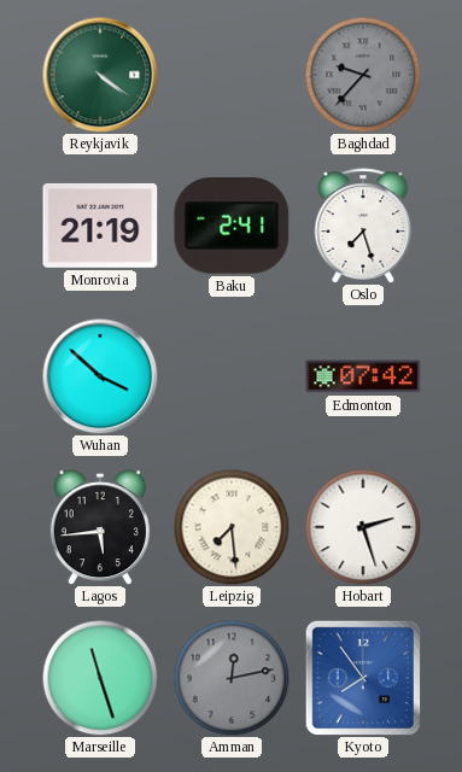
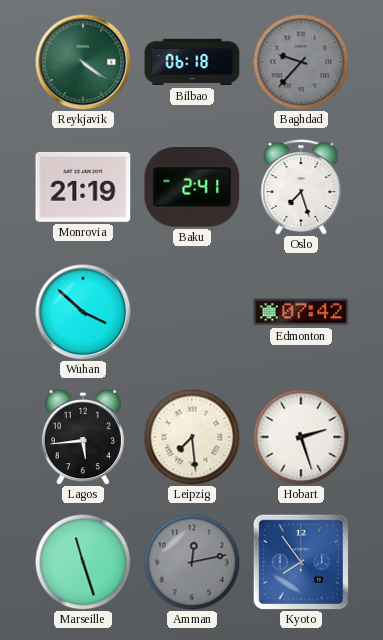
Bilbao: none -> 06:18 (192, 62)
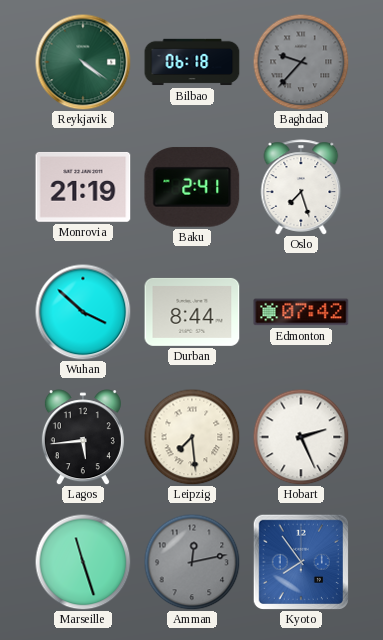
Durban: none -> 8:44 (192, 312)
Hobart: 2:27 -> 2:26 (301, 437)
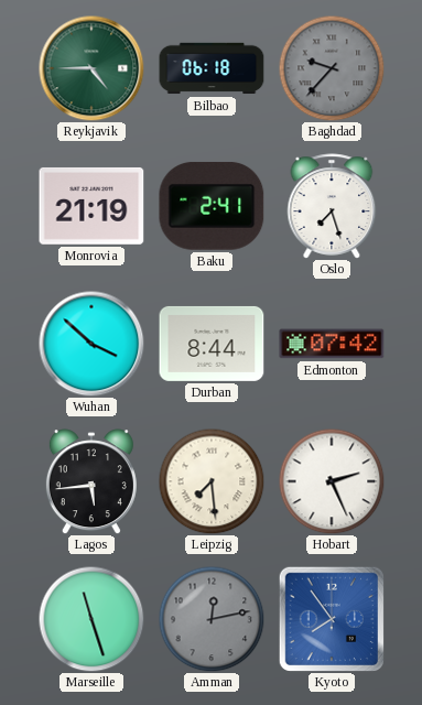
Reykjavik: 4:21 -> 4:45 (91, 68)
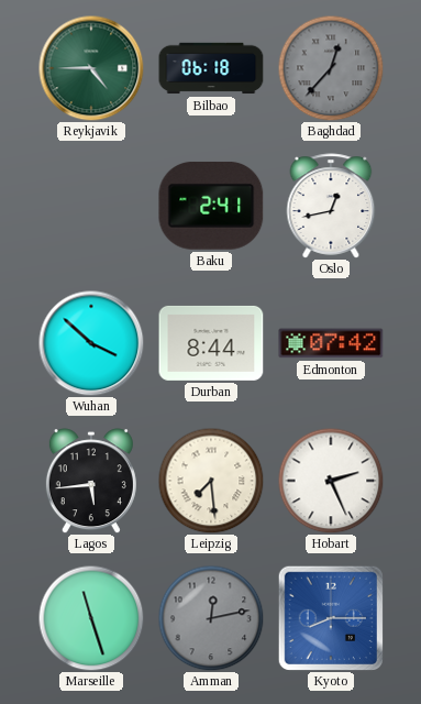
Baghdad: 9:37 -> 12:37 (331, 68)
Monrovia: 21:19 -> none (91, 206)
Oslo: 7:27 -> 12:43 (331, 206)
Kyoto: 7:54 -> 8:15 (331, 618)
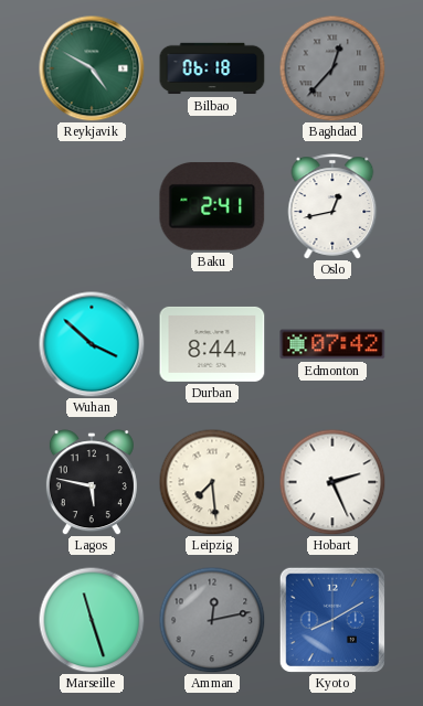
Reykjavik: 4:45 -> 4:50 (92, 68)
Lagos: 5:44 -> 5:47 (92, 482)
Kyoto: 8:15 -> 8:10 (332, 620)
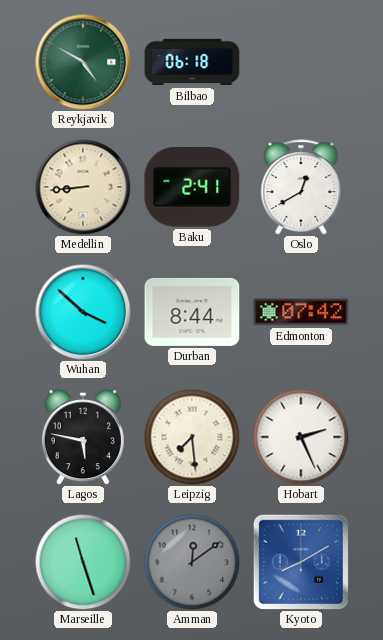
Baghdad: 12:37 -> none (332, 68)
Medellin: none -> 8:44 (83, 187)
Oslo: 12:43 -> 12:40 (301, 187)
Amman: 12:13 -> 12:09 (192, 562)
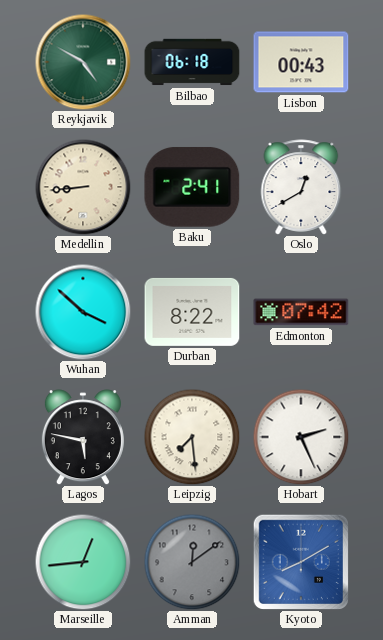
Lisbon: none -> 00:43 (301, 62)
Durban: 8:44 -> 8:22 (192, 312)
Marseille: 11:27 -> 12:44 (83, 562)
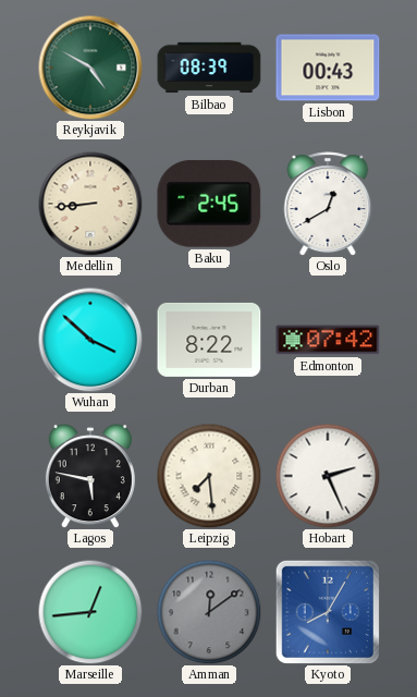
Bilbao: 06:18 -> 08:39 (209, 68)
Baku: 2:41 -> 2:45 (209, 204)
Kyoto: 8:10 -> 8:05 (328, 612)
